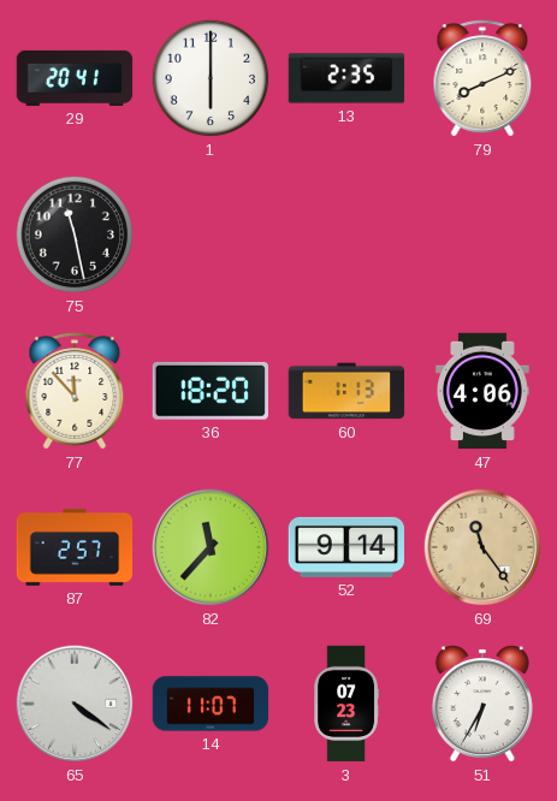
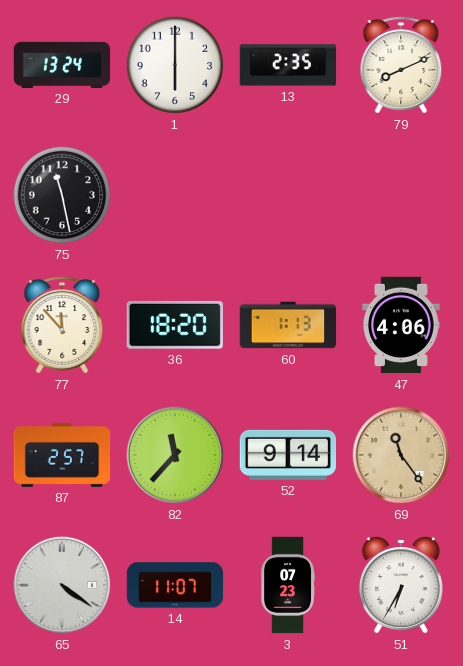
29: 20:41 -> 13:24 (62, 65)
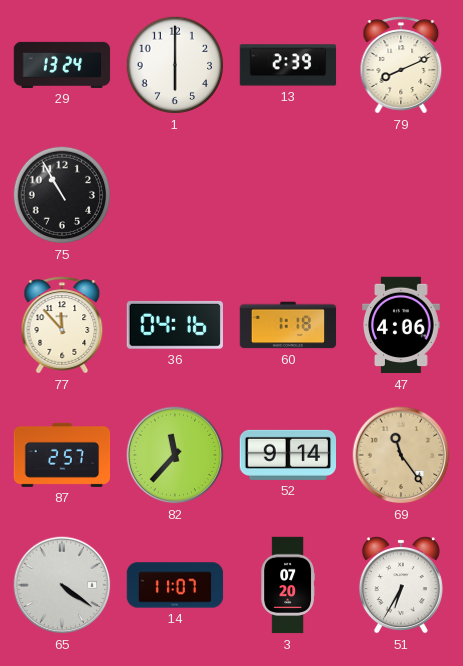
13: 2:35 -> 2:39 (288, 65)
75: 11:28 -> 10:55 (62, 195)
36: 18:20 -> 04:16 (175, 325)
60: 1:13 -> 1:18 (288, 325)
3: 07:23 -> 07:20 (287, 585)
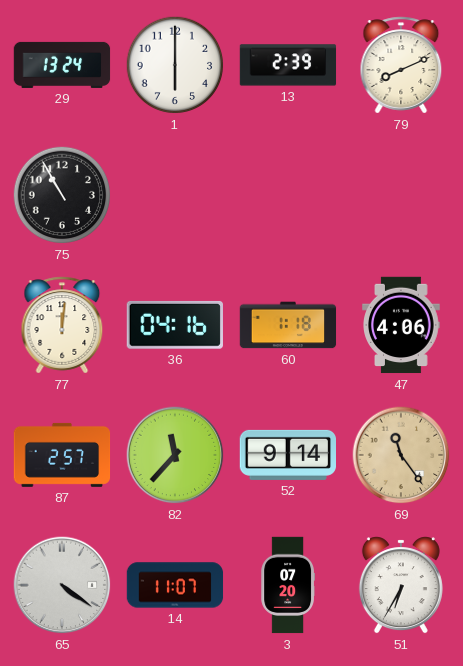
77: 11:53 -> 12:01 (62, 325)
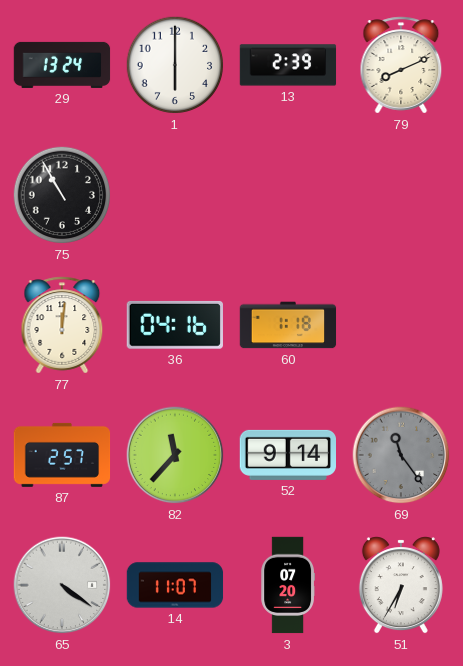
47: 4:06 -> none (401, 325)
69 dial: champagne -> grey (401, 455)
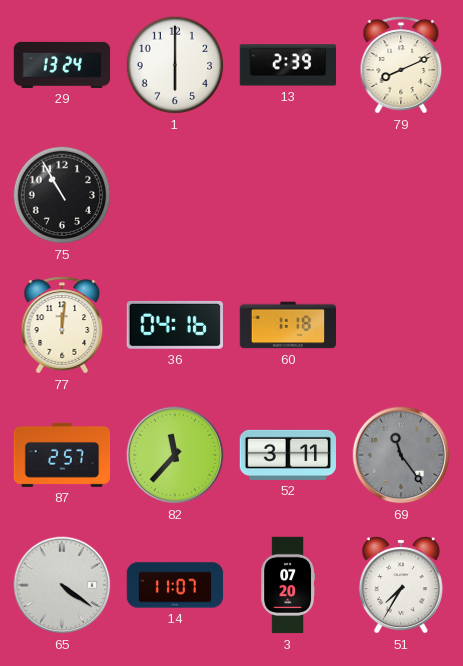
52: 9:14 -> 3:11 (288, 455)
51: 6:35 -> 7:35 (401, 585)
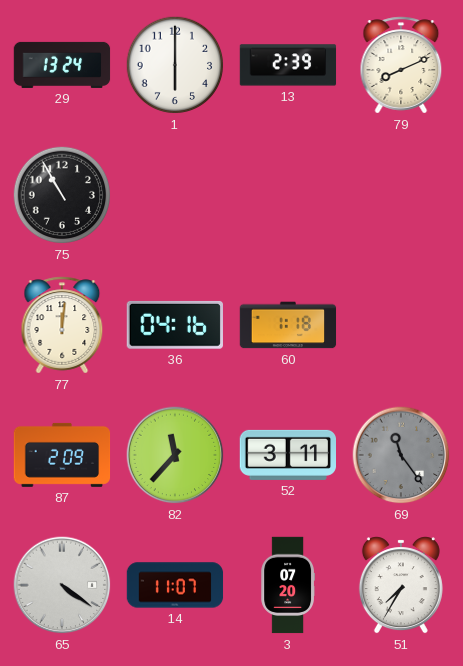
87: 2:57 -> 2:09 (62, 455)
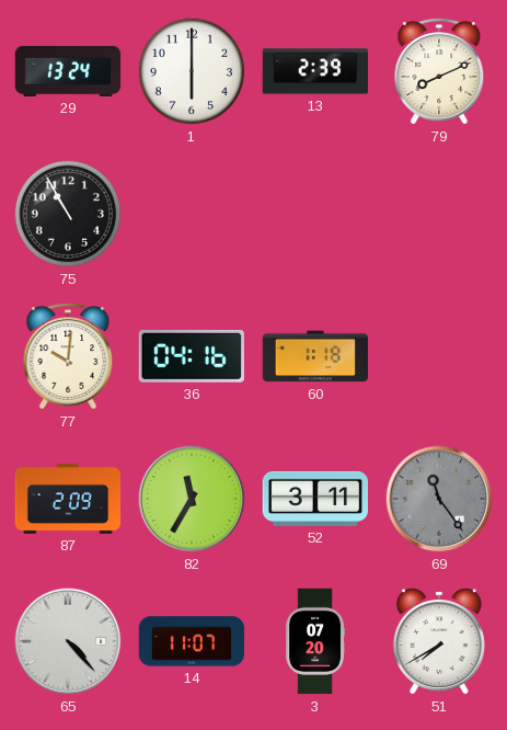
77: 12:01 -> 10:01 (68, 356)
82: 11:37 -> 11:35 (192, 499)
65: 4:21 -> 4:23 (68, 641)
51: 7:35 -> 7:40 (439, 641)
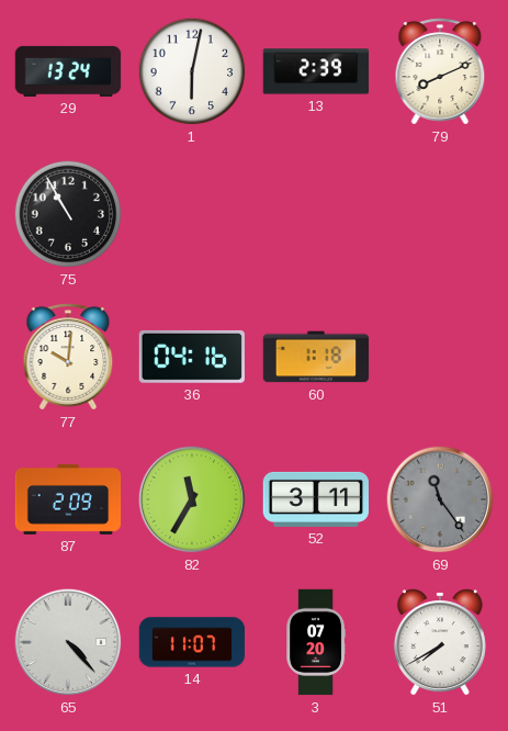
1: 6:00 -> 6:02 (192, 71)
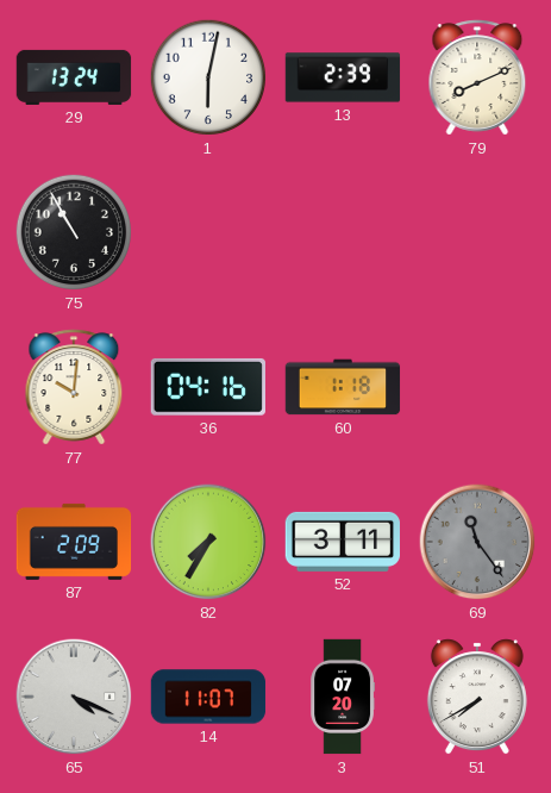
82: 11:35 -> 7:35 (208, 542)
65: 4:23 -> 4:19 (74, 697)
